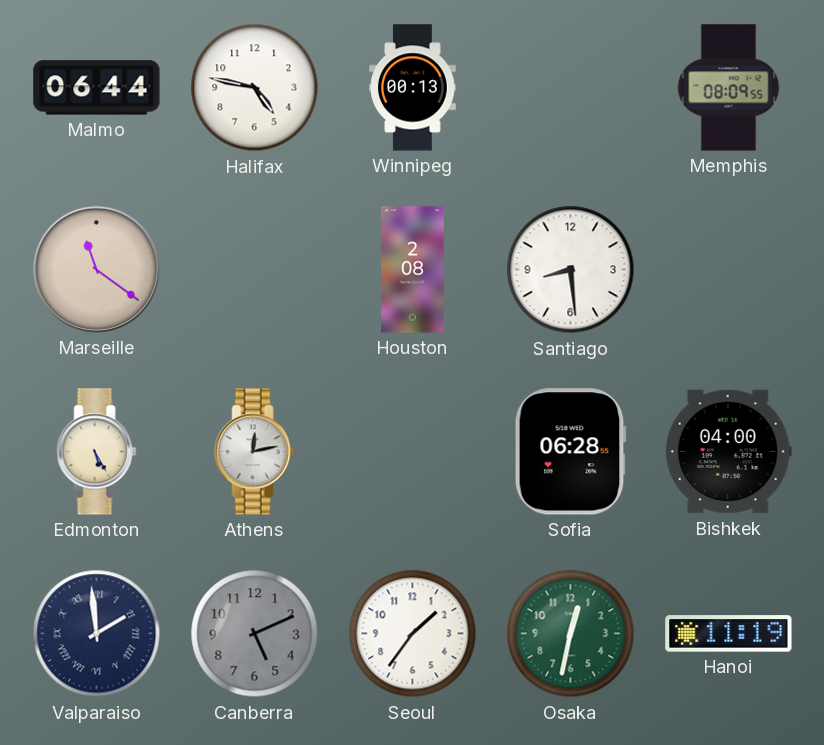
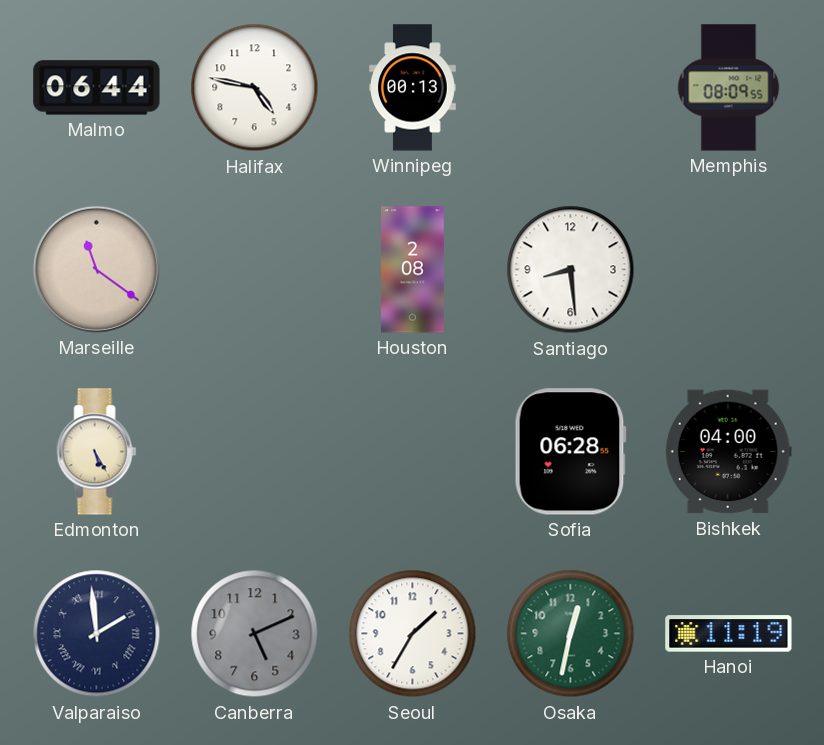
Athens: 12:13 -> none (255, 452)
Seoul: 1:36 -> 1:35 (413, 634)
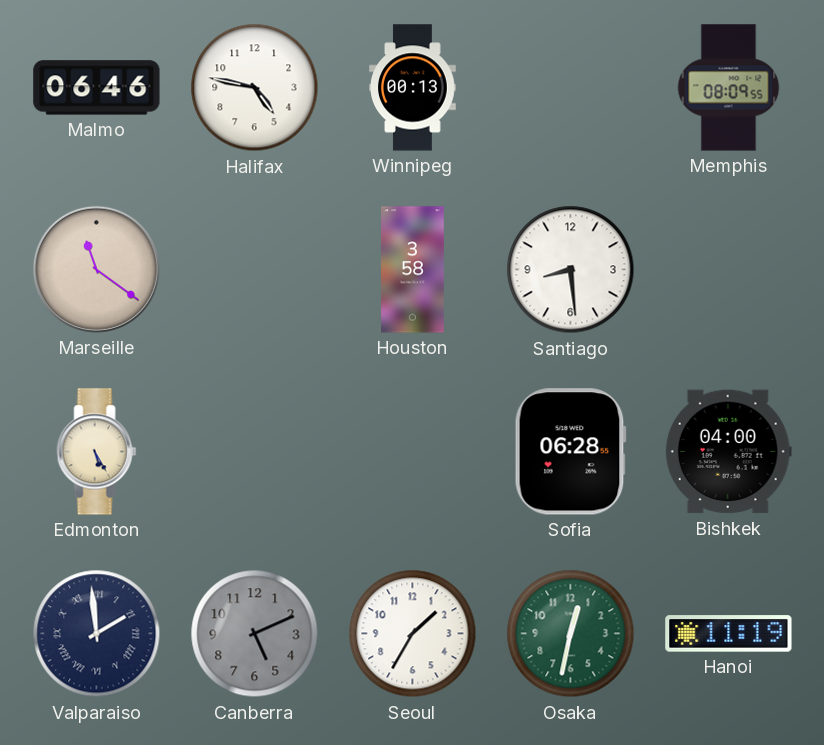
Malmo: 06:44 -> 06:46 (97, 88)
Houston: 2:08 -> 3:58 (413, 270)
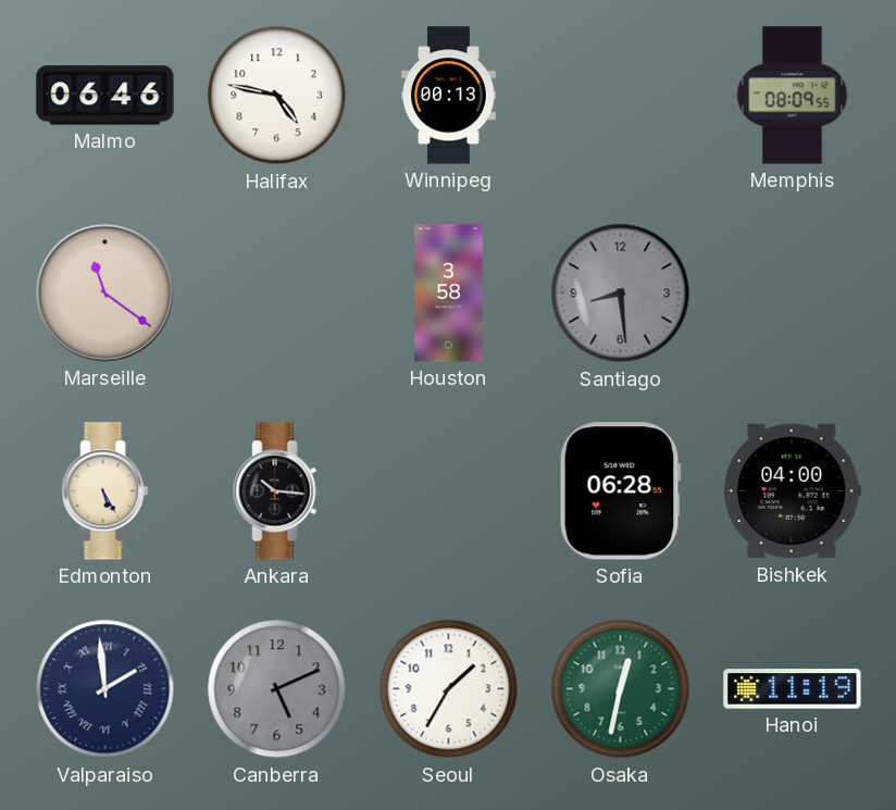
Santiago dial: white -> grey (621, 294)
Ankara: none -> 10:16 (277, 491)
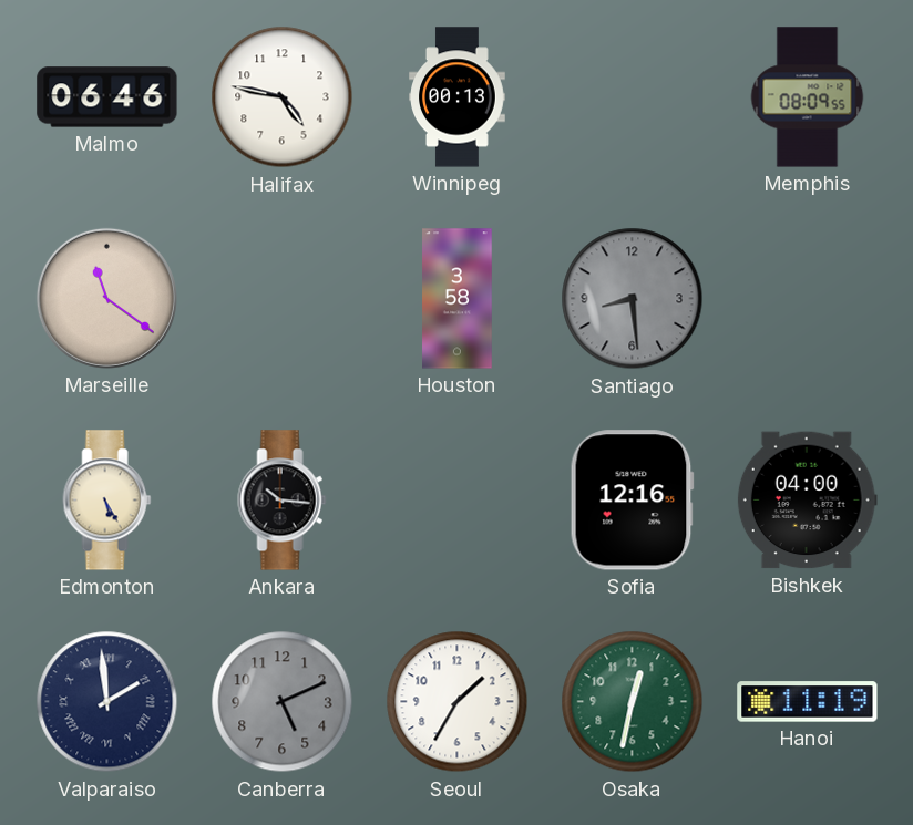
Sofia: 06:28 -> 12:16 (632, 501)
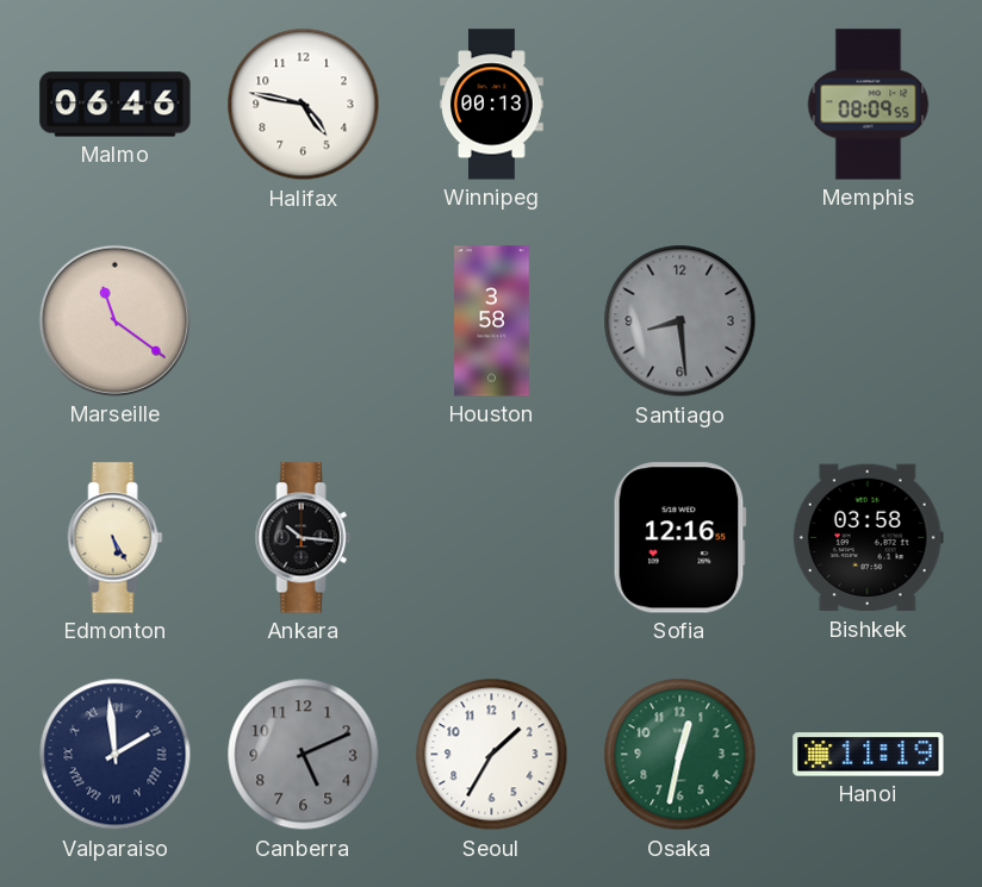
Bishkek: 04:00 -> 03:58 (868, 538)
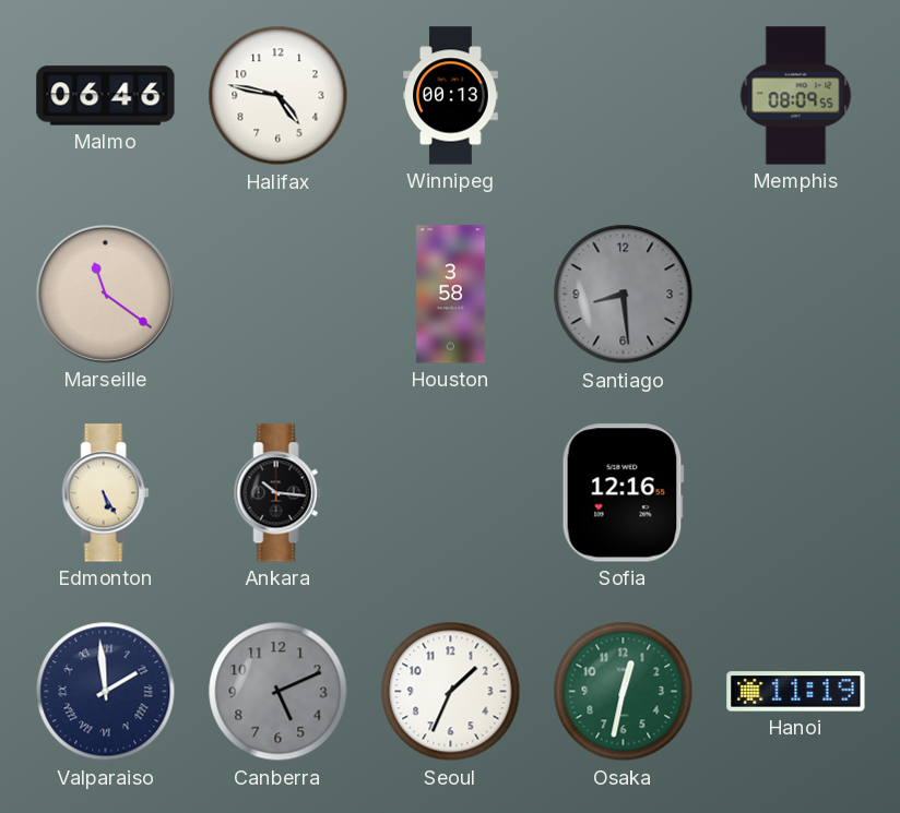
Bishkek: 03:58 -> none (868, 538)
Seoul: 1:35 -> 1:34 (451, 692)
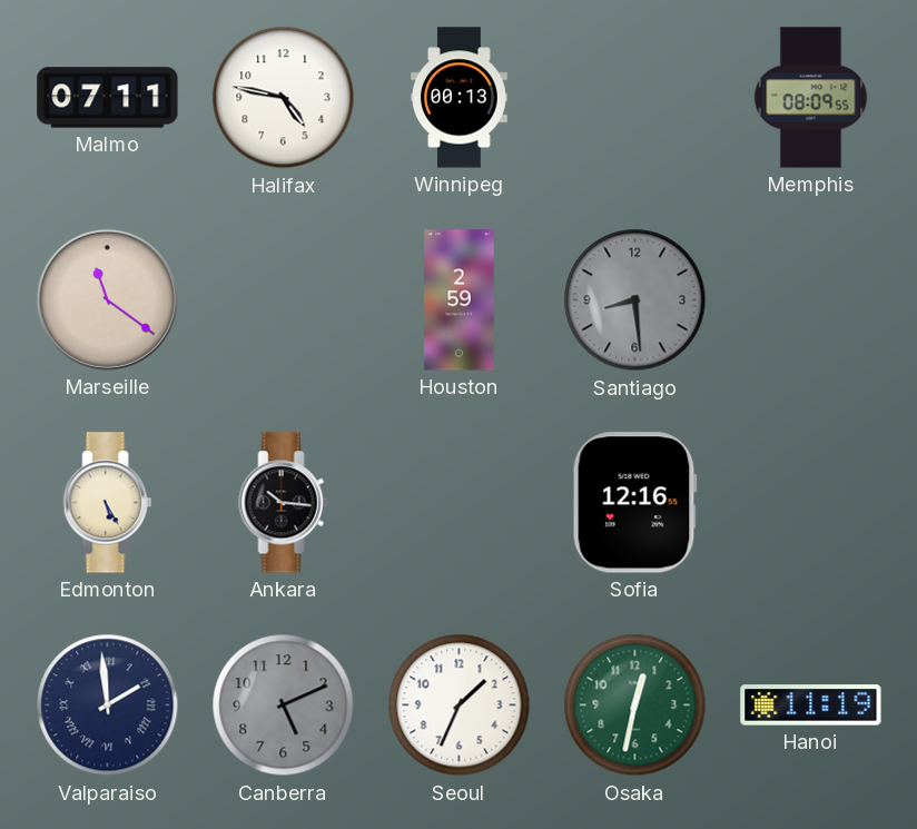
Malmo: 06:46 -> 07:11 (108, 98)
Houston: 3:58 -> 2:59 (460, 300)
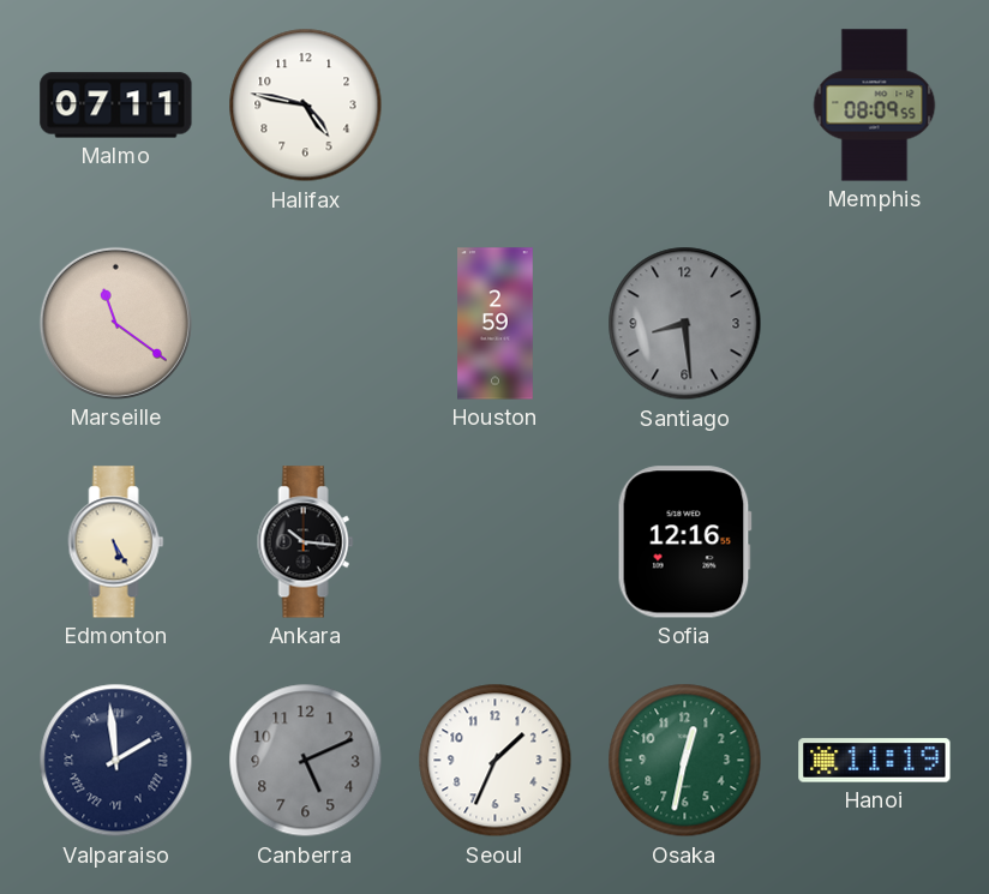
Winnipeg: 00:13 -> none (460, 98)
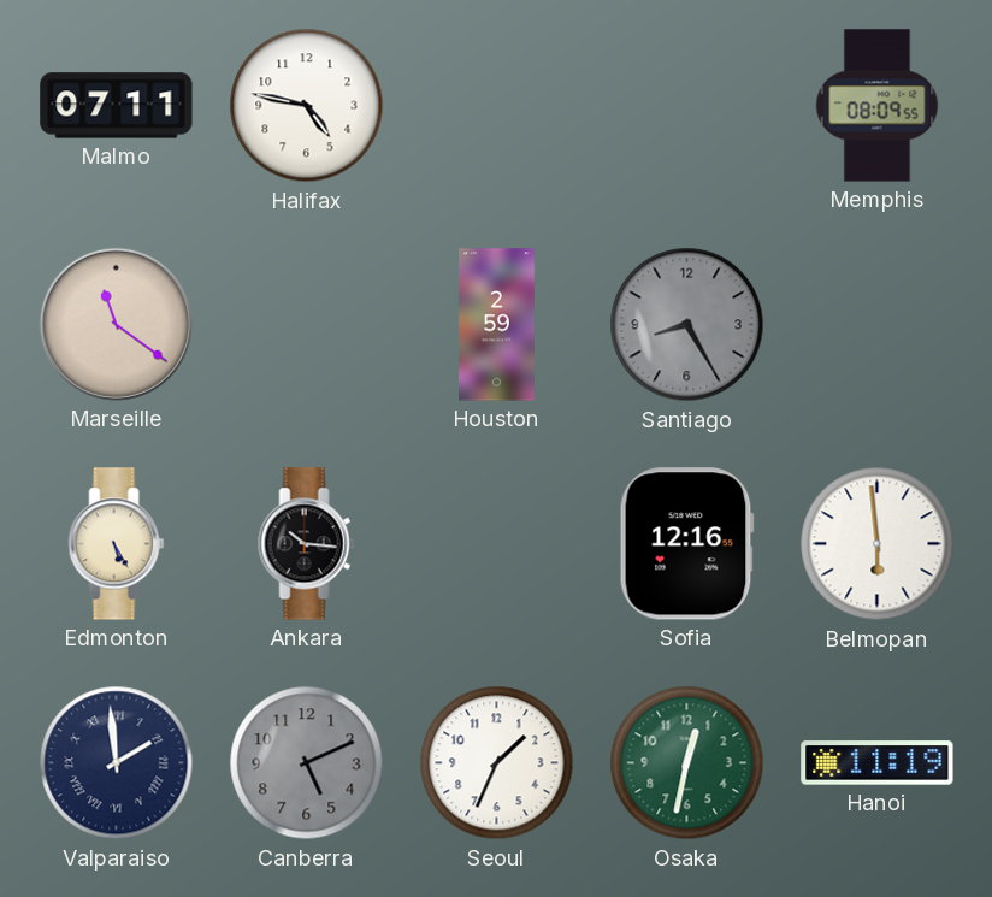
Santiago: 8:29 -> 8:25 (687, 325)
Belmopan: none -> 5:59 (878, 544)
